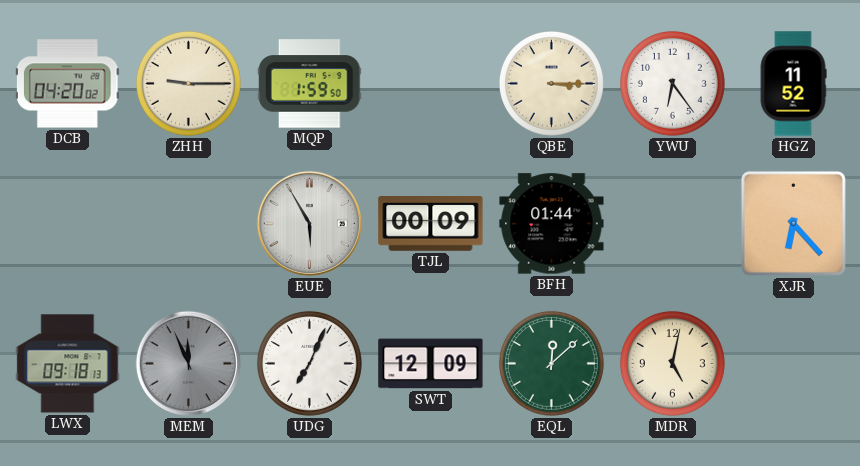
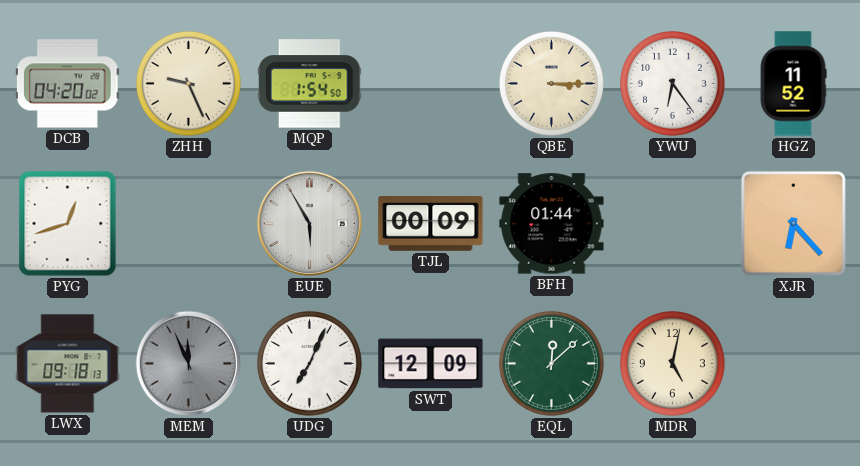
ZHH: 9:15 -> 9:26 (188, 83)
MQP: 1:59 -> 1:54 (310, 84)
PYG: none -> 12:42 (68, 224)
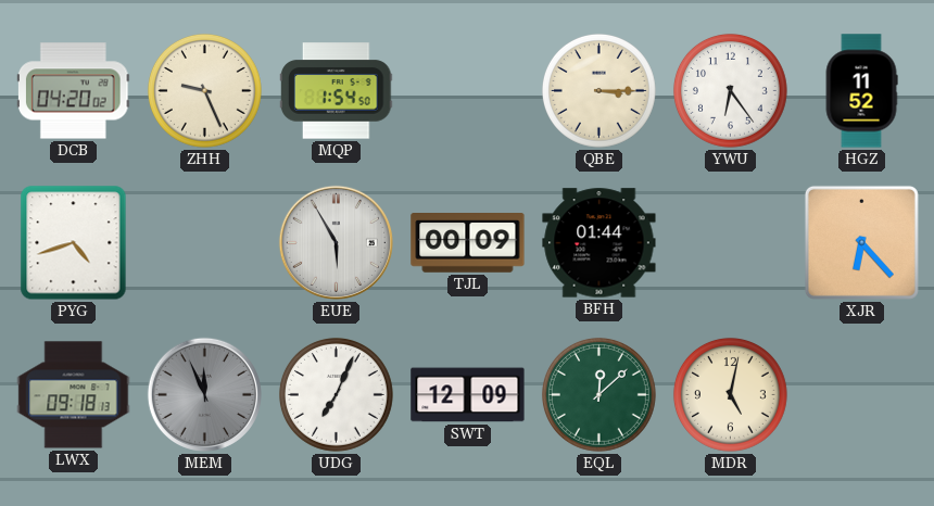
PYG: 12:42 -> 4:42 (74, 243)
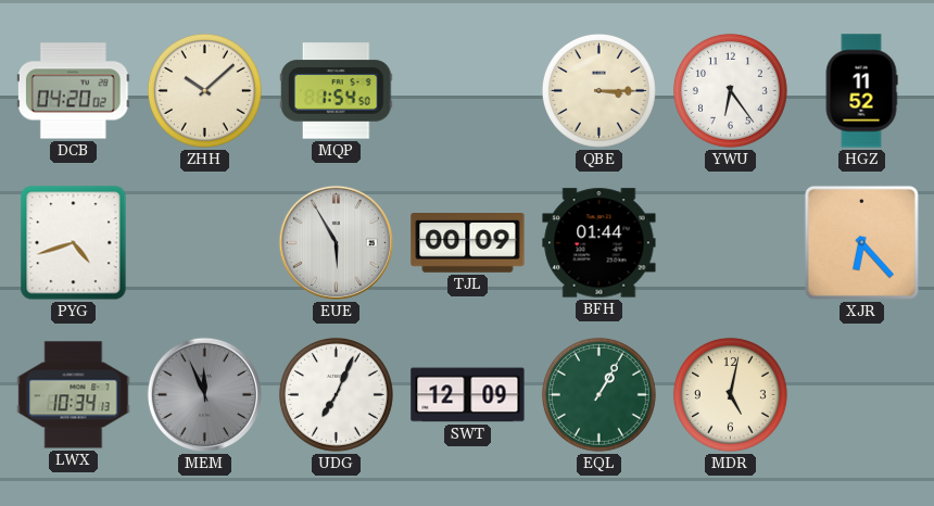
ZHH: 9:26 -> 10:08 (204, 90)
LWX: 09:18 -> 10:34 (74, 395)
EQL: 12:08 -> 1:05 (598, 394)
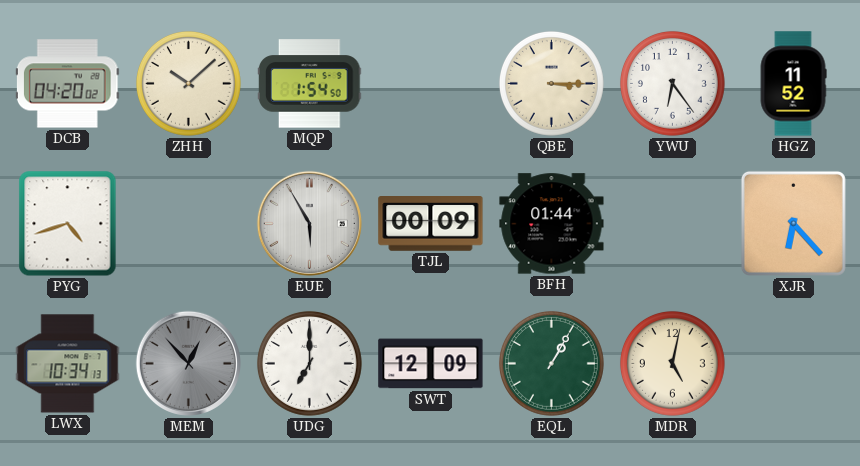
MEM: 11:56 -> 12:53 (188, 363)
UDG: 7:04 -> 7:00 (309, 363)
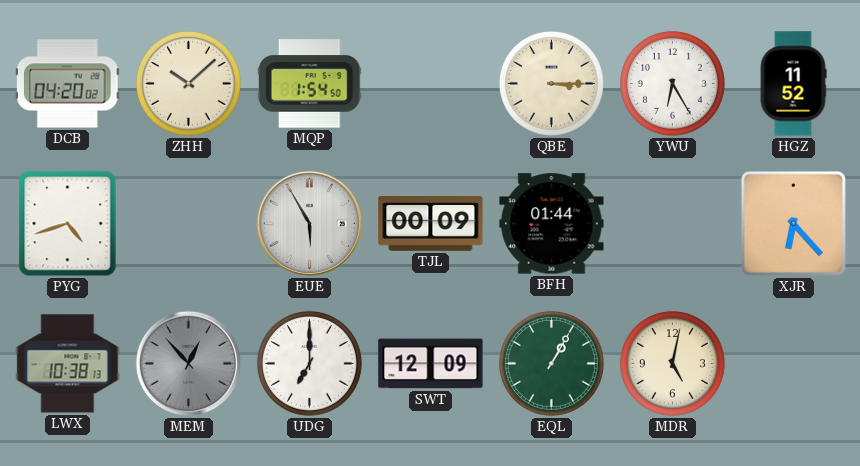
YWU: 6:24 -> 6:25 (672, 83)
LWX: 10:34 -> 10:38 (68, 364)
